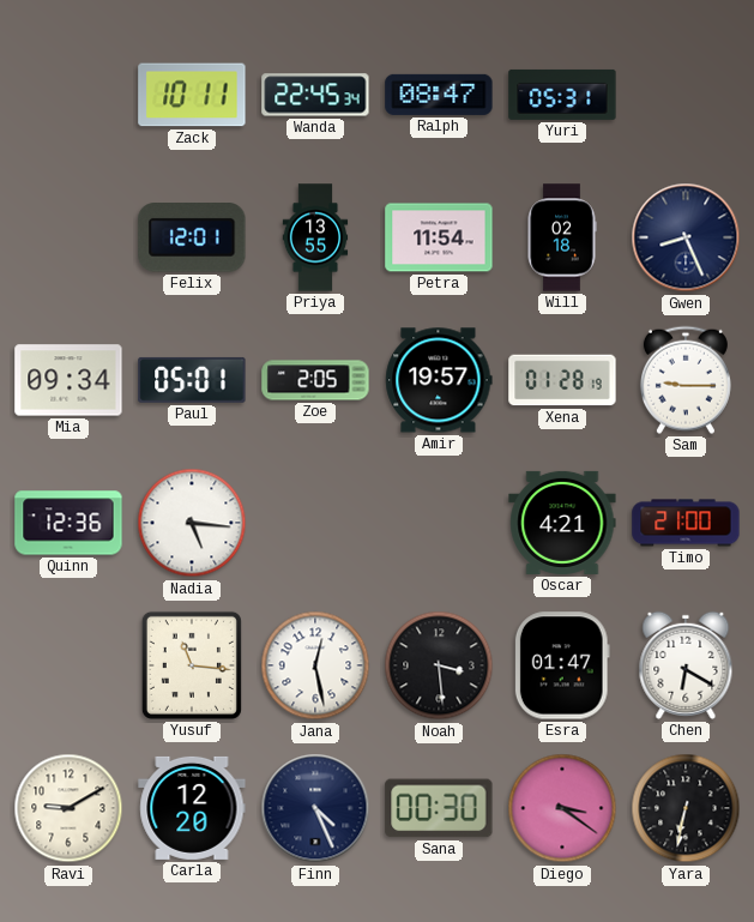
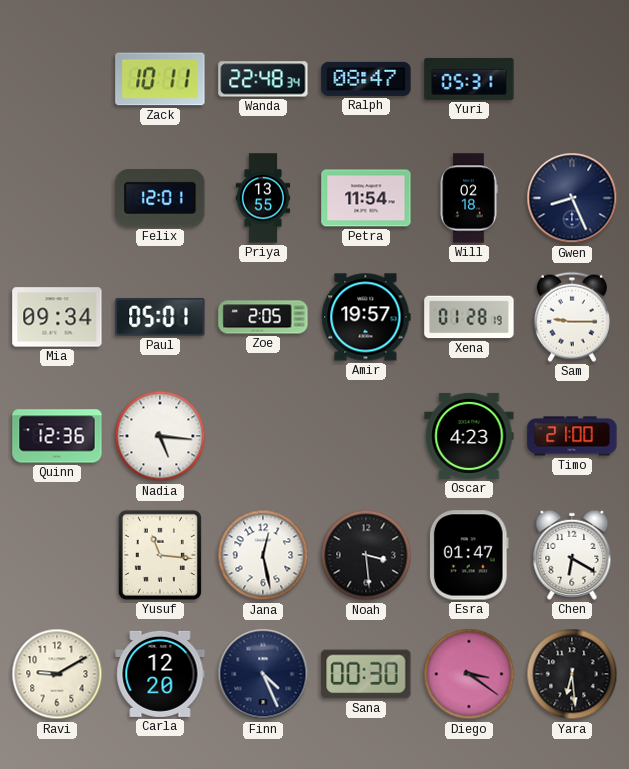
Wanda: 22:45 -> 22:48 (263, 79)
Oscar: 4:21 -> 4:23 (469, 436)
Yara: 6:32 -> 6:29 (572, 674)
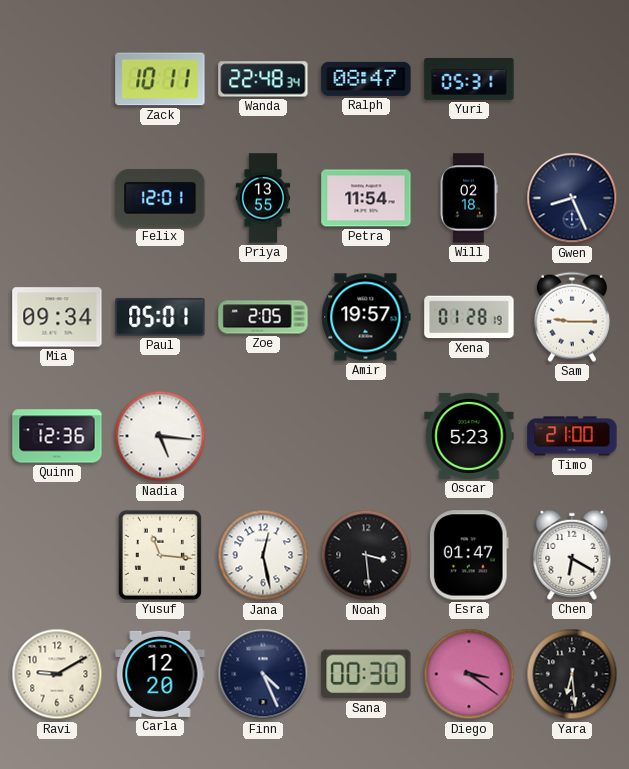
Oscar: 4:23 -> 5:23 (469, 436)
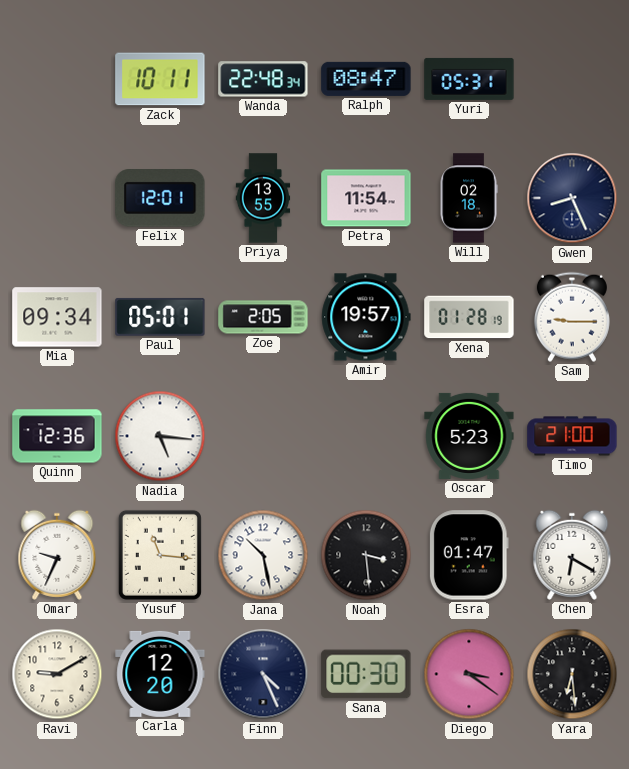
Omar: none -> 9:34 (57, 555)
Jana: 12:28 -> 10:28 (263, 555)
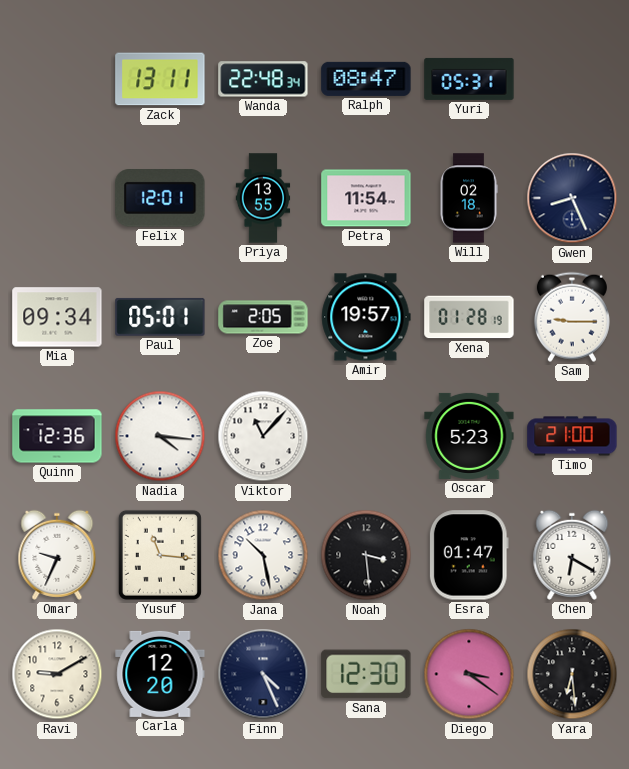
Zack: 10:11 -> 13:11 (160, 79)
Nadia: 5:16 -> 4:16 (160, 436)
Viktor: none -> 11:07 (263, 436)
Sana: 00:30 -> 12:30 (366, 674)
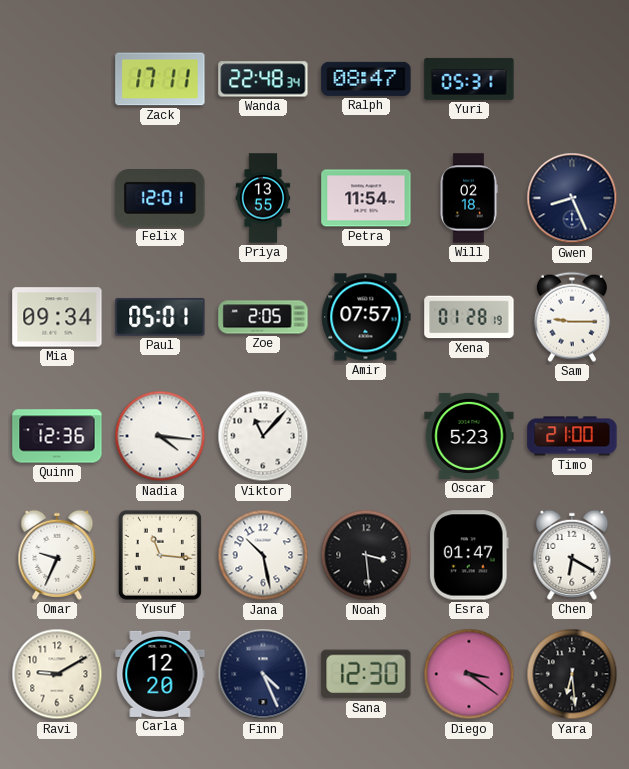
Zack: 13:11 -> 17:11 (160, 79)
Amir: 19:57 -> 07:57 (366, 317)
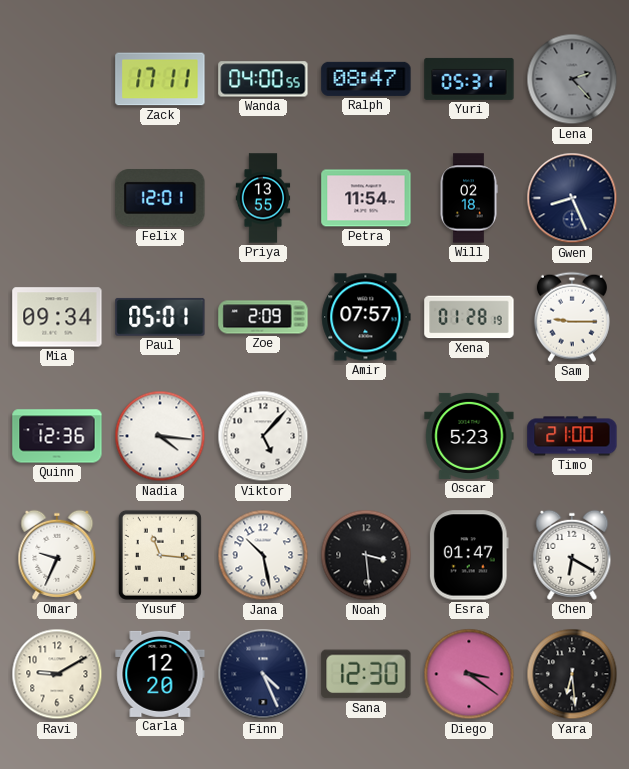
Wanda: 22:48 -> 04:00 (263, 79)
Lena: none -> 2:23 (572, 79)
Zoe: 2:05 -> 2:09 (263, 317)
Viktor: 11:07 -> 5:07 (263, 436)
